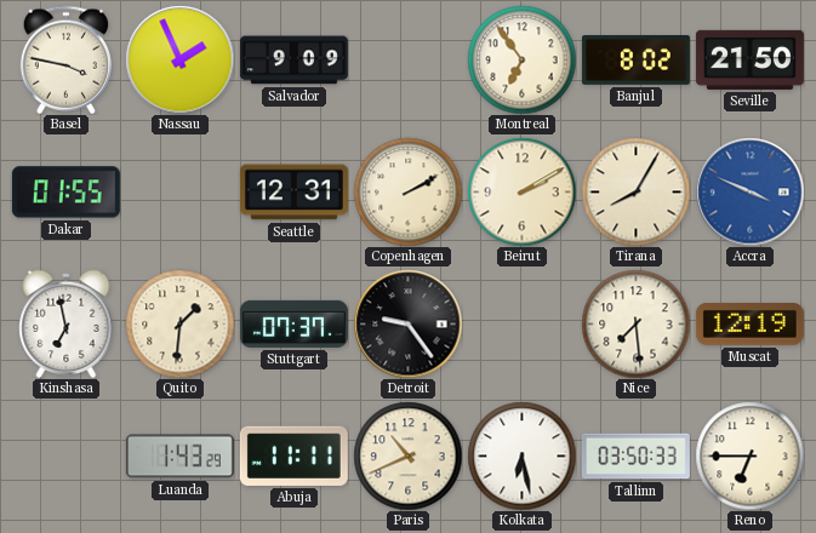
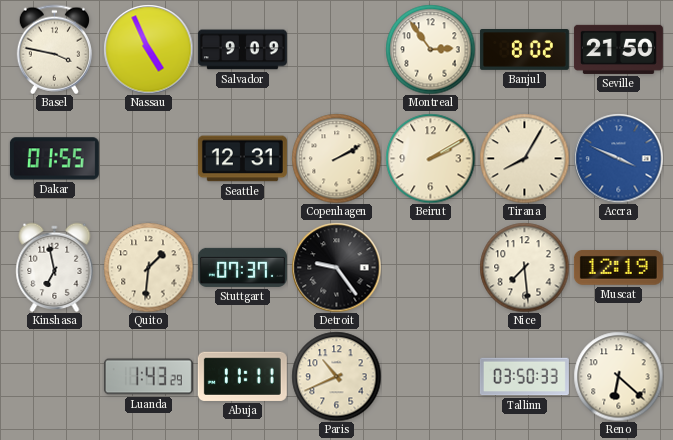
Nassau: 1:56 -> 4:56 (148, 49)
Montreal: 6:54 -> 2:54 (430, 49)
Kolkata: 6:28 -> none (521, 455)
Reno: 6:45 -> 6:22 (618, 376)
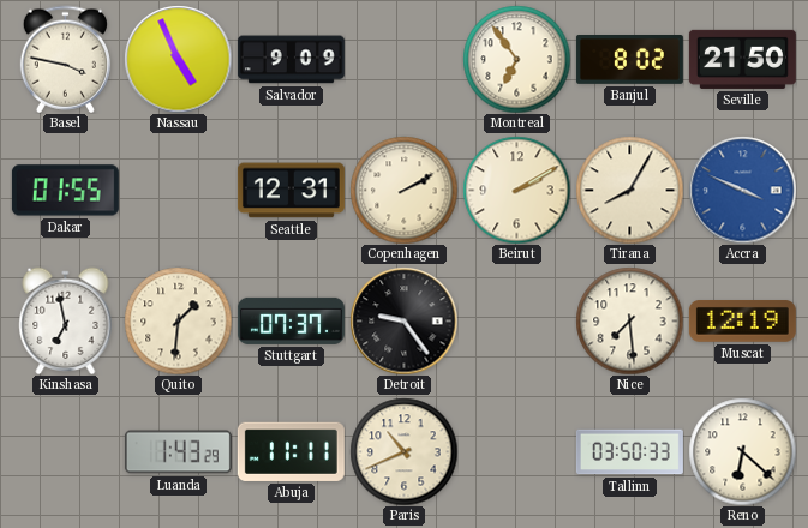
Montreal: 2:54 -> 6:54 (516, 59)
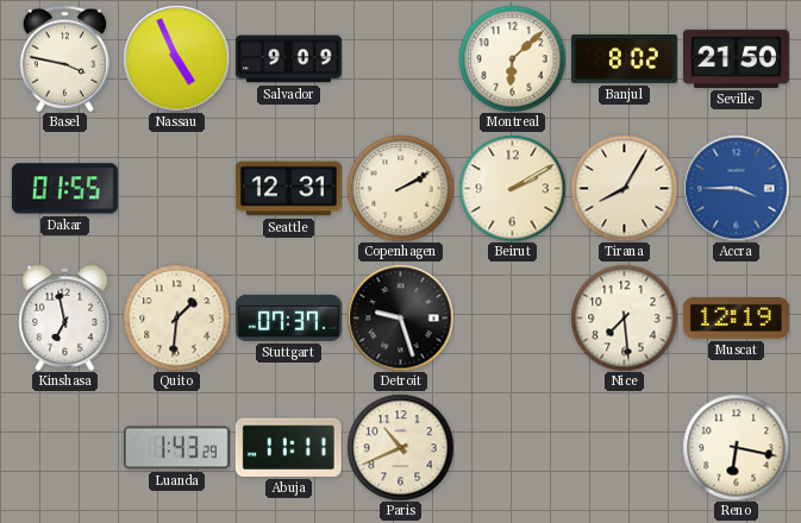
Montreal: 6:54 -> 6:08 (512, 58)
Accra: 3:49 -> 3:45 (736, 188)
Detroit: 9:24 -> 9:27 (400, 317)
Tallinn: 03:50 -> none (629, 452)
Reno: 6:22 -> 6:17 (736, 447)
